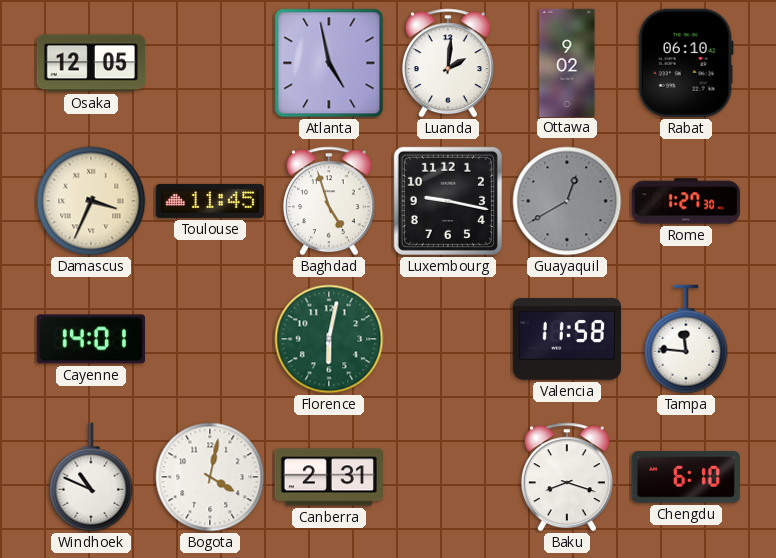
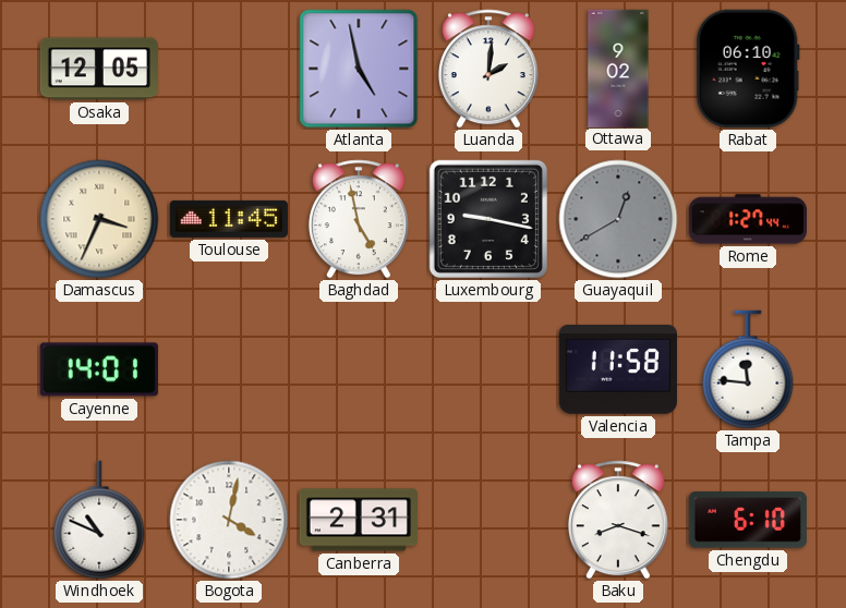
Baghdad: 4:57 -> 4:58 (359, 219)
Rome: 1:27:30 -> 1:27:44 (747, 219)
Florence: 6:02 -> none (329, 339)
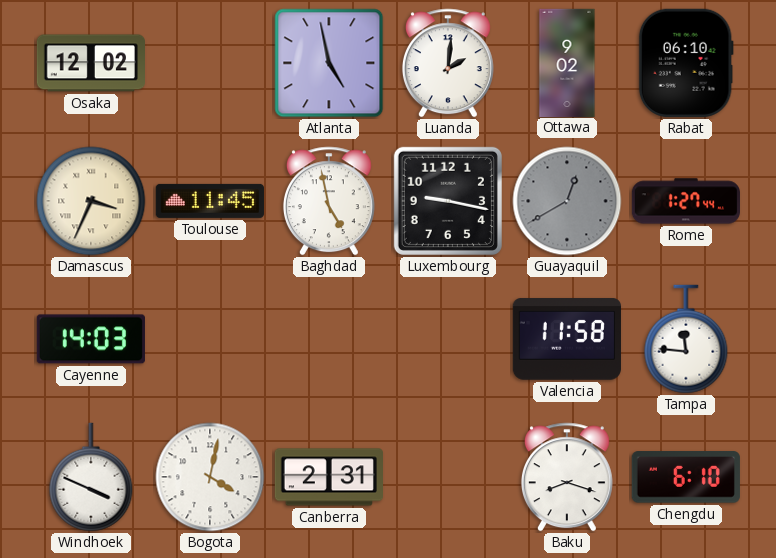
Osaka: 12:05 -> 12:02 (90, 63)
Cayenne: 14:01 -> 14:03 (91, 339)
Windhoek: 10:49 -> 3:49 (91, 477)
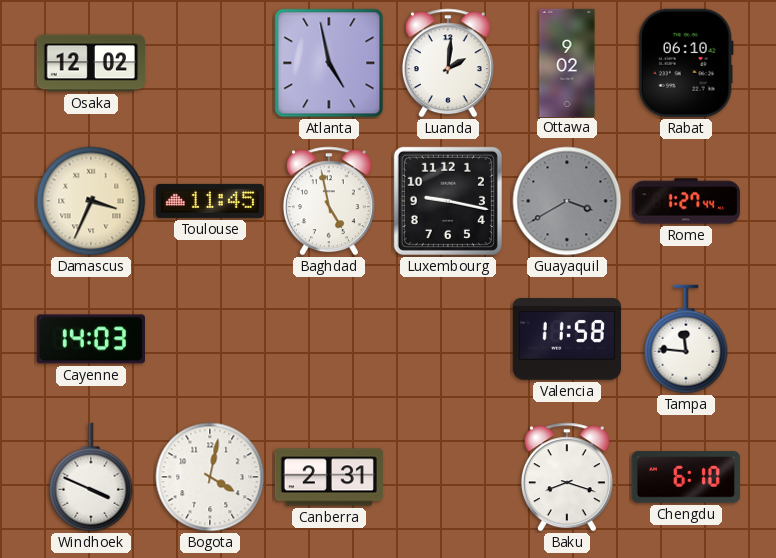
Guayaquil: 12:40 -> 3:40 (567, 201)
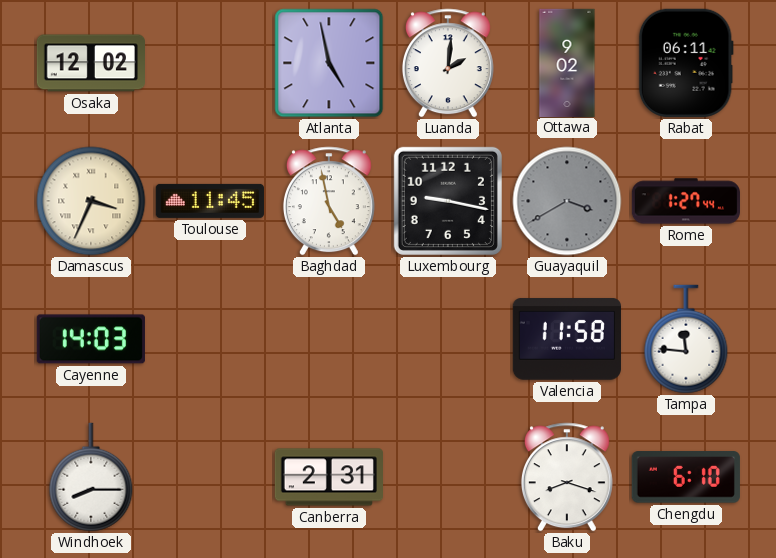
Rabat: 06:10 -> 06:11 (686, 63)
Windhoek: 3:49 -> 8:15 (91, 477)
Bogota: 4:02 -> none (210, 477)
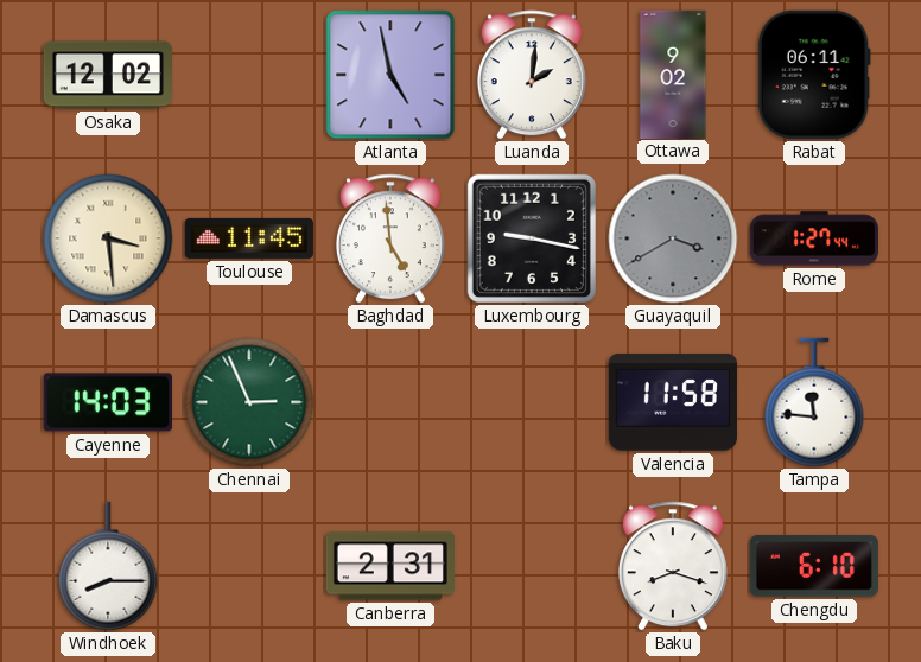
Damascus: 3:34 -> 3:29 (108, 238)
Baghdad: 4:58 -> 4:59 (390, 238)
Chennai: none -> 2:56 (249, 402)
